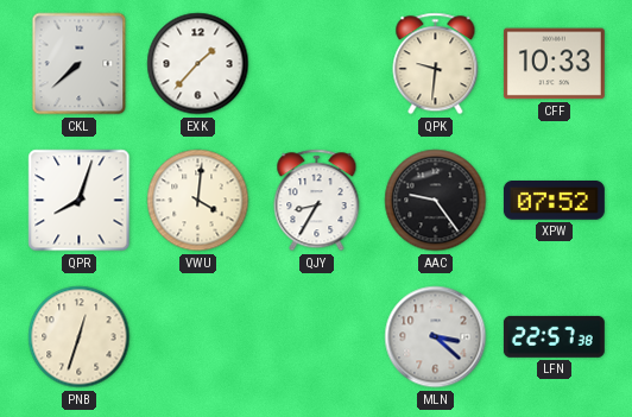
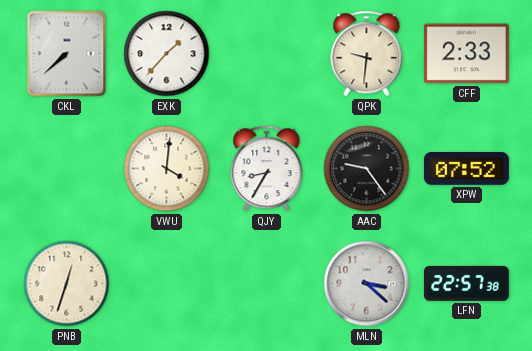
CFF: 10:33 -> 2:33 (466, 54)
QPR: 8:03 -> none (80, 201)
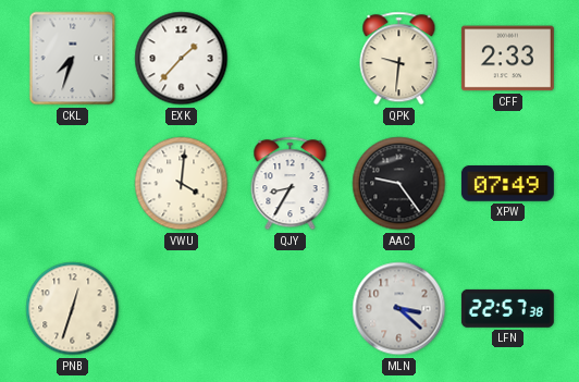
CKL: 7:38 -> 7:33 (73, 59)
XPW: 07:52 -> 07:49 (507, 184)
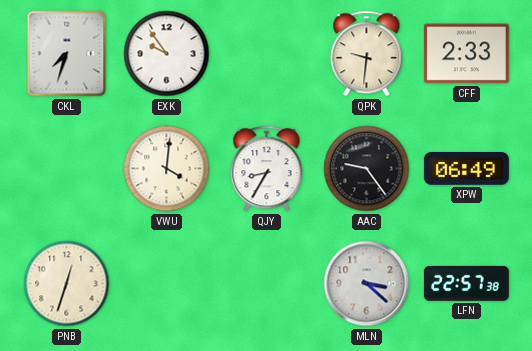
EXK: 1:37 -> 9:54 (167, 54)
XPW: 07:49 -> 06:49 (466, 169)
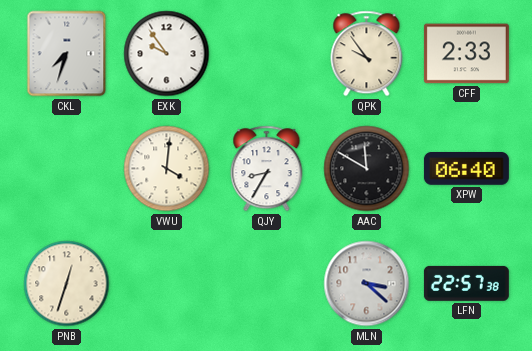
QPK: 9:31 -> 9:54 (367, 54)
AAC: 9:24 -> 11:50 (367, 169)
XPW: 06:49 -> 06:40 (466, 169)
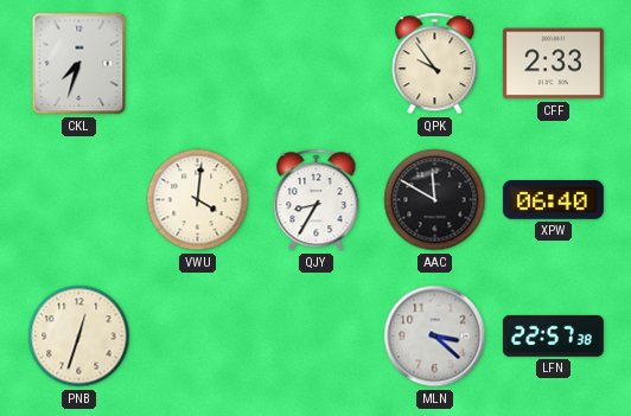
EXK: 9:54 -> none (167, 54)
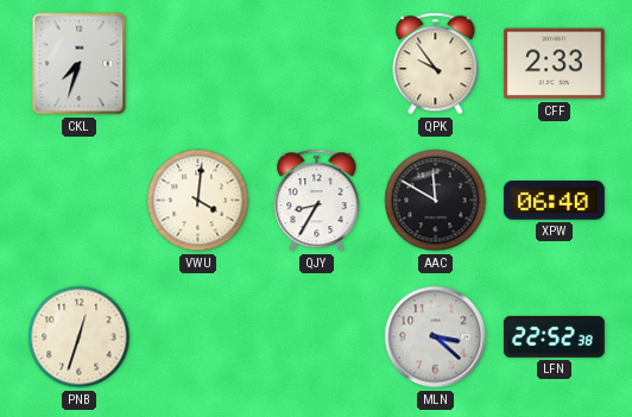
LFN: 22:57 -> 22:52 (554, 336)
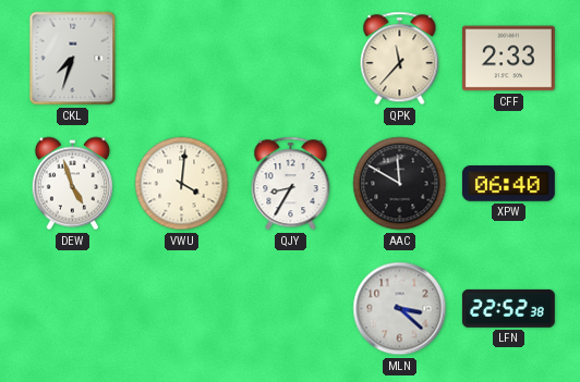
QPK: 9:54 -> 11:37 (400, 59)
DEW: none -> 4:57 (72, 184)
PNB: 12:33 -> none (80, 337)
